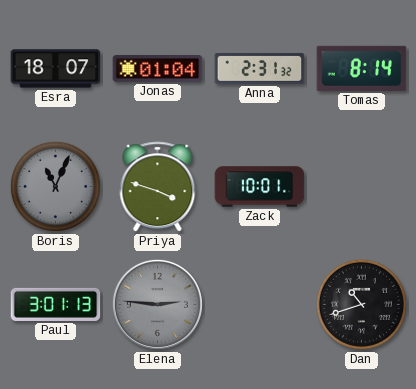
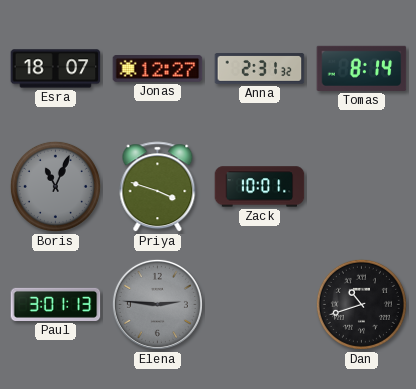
Jonas: 01:04 -> 12:27 (158, 69)
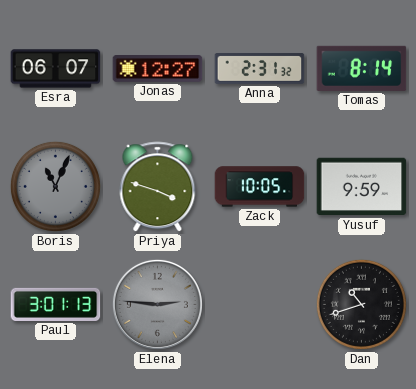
Esra: 18:07 -> 06:07 (56, 69)
Zack: 10:01 -> 10:05 (260, 187)
Yusuf: none -> 9:59 (362, 187)
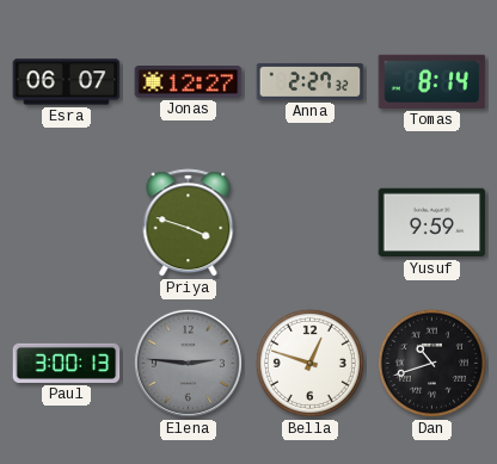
Anna: 2:31 -> 2:27 (311, 82)
Boris: 11:04 -> none (55, 186)
Zack: 10:05 -> none (260, 187)
Paul: 3:01 -> 3:00 (67, 363)
Bella: none -> 12:48 (309, 363)
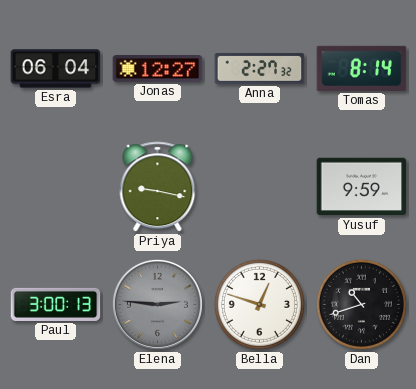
Esra: 06:07 -> 06:04 (56, 69)
Priya: 3:48 -> 9:17 (158, 187)
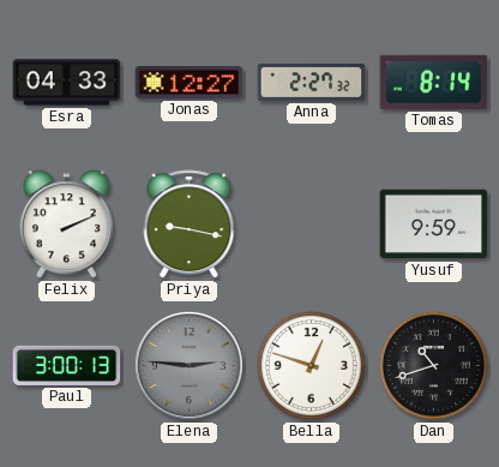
Esra: 06:04 -> 04:33 (67, 83)
Felix: none -> 2:11 (66, 224)
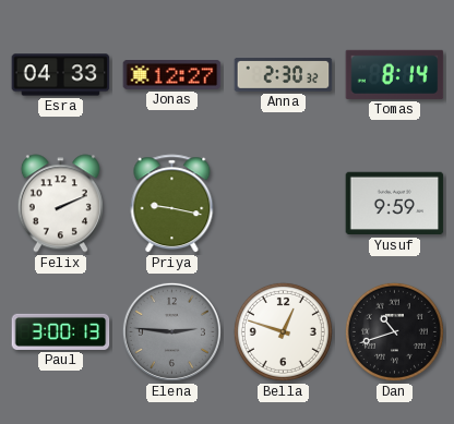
Anna: 2:27 -> 2:30 (284, 75)
